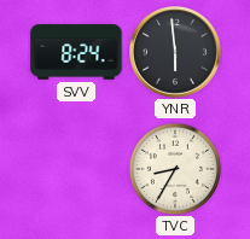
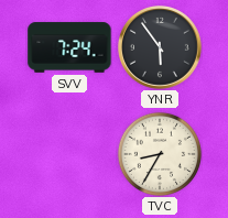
SVV: 8:24 -> 7:24 (69, 47)
YNR: 5:59 -> 5:54 (161, 48)
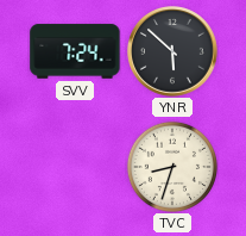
YNR: 5:54 -> 5:52 (174, 52)
TVC: 8:35 -> 8:33 (172, 167)
